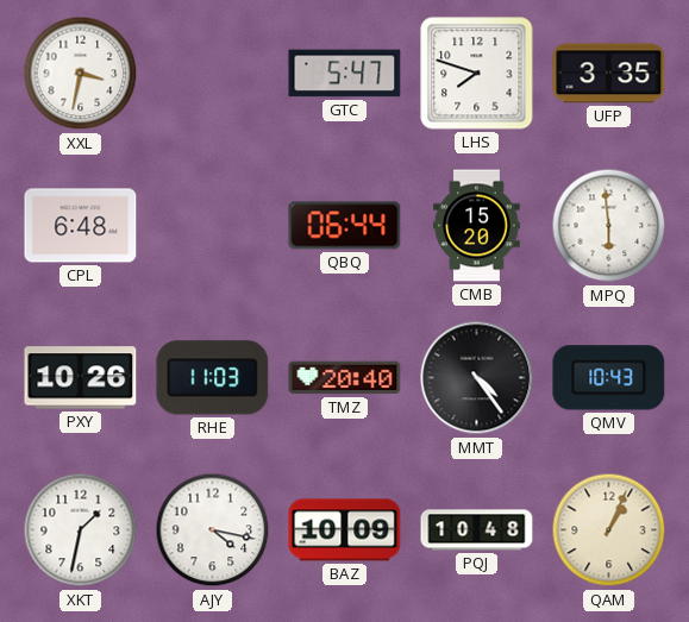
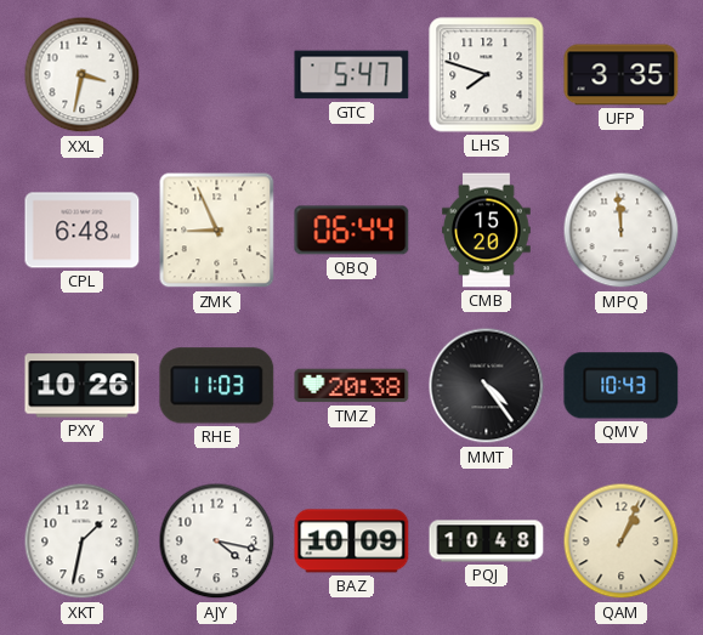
ZMK: none -> 8:56 (217, 231)
MPQ: 5:59 -> 11:59 (622, 231)
TMZ: 20:40 -> 20:38 (352, 386)
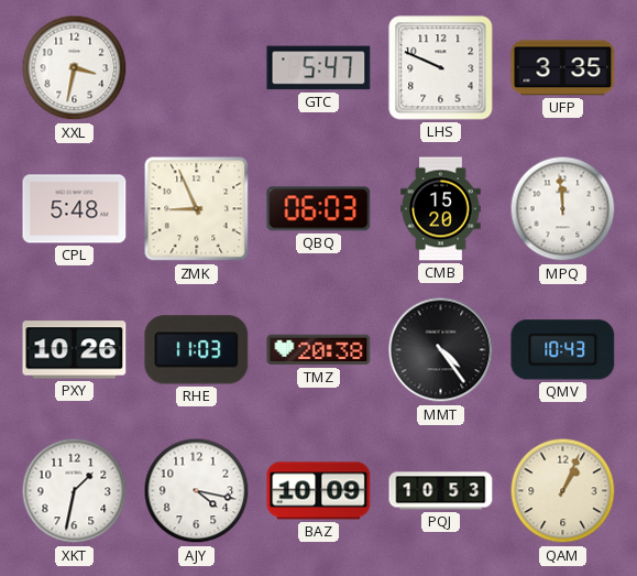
LHS: 7:48 -> 9:49 (441, 68)
CPL: 6:48 -> 5:48 (75, 209)
QBQ: 06:44 -> 06:03 (319, 209)
PQJ: 10:48 -> 10:53 (441, 491)
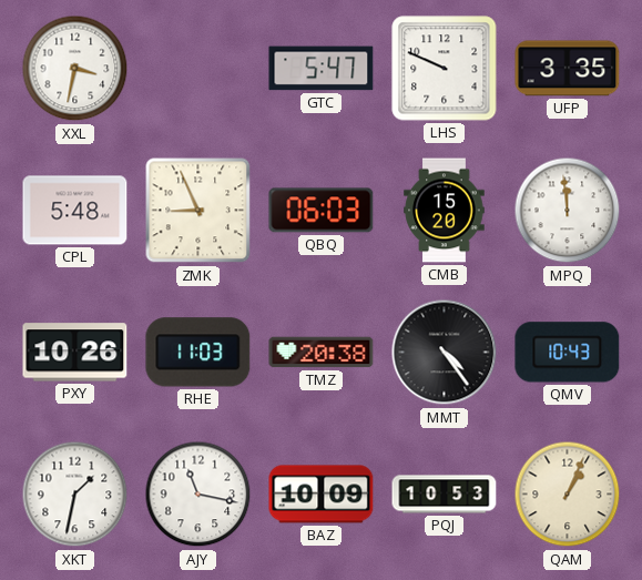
AJY: 4:17 -> 11:17 (198, 495)
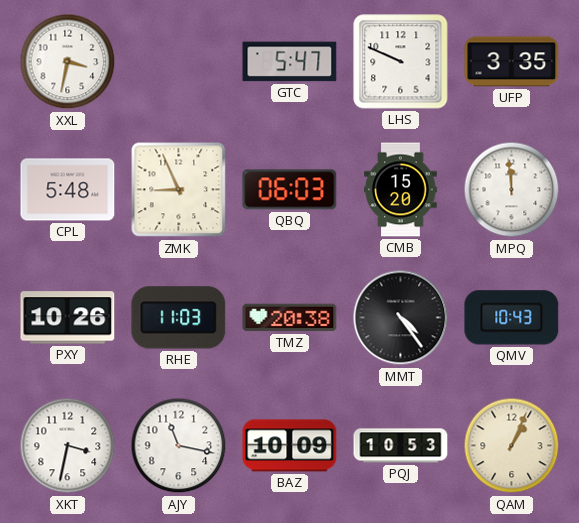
XKT: 1:32 -> 3:32 (68, 446)
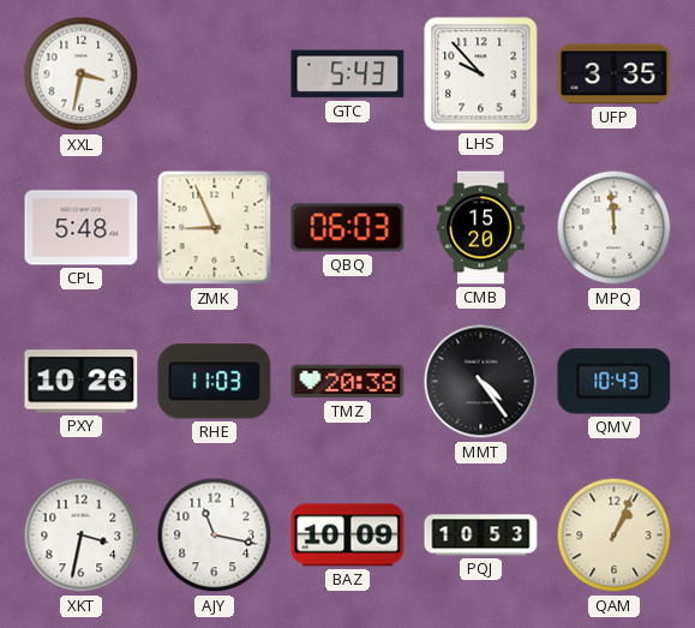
GTC: 5:47 -> 5:43 (348, 74)
LHS: 9:49 -> 9:53 (481, 74)
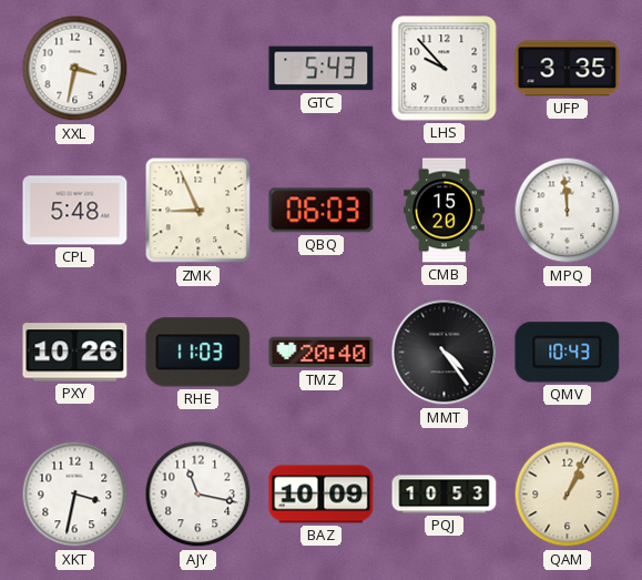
TMZ: 20:38 -> 20:40 (322, 353)
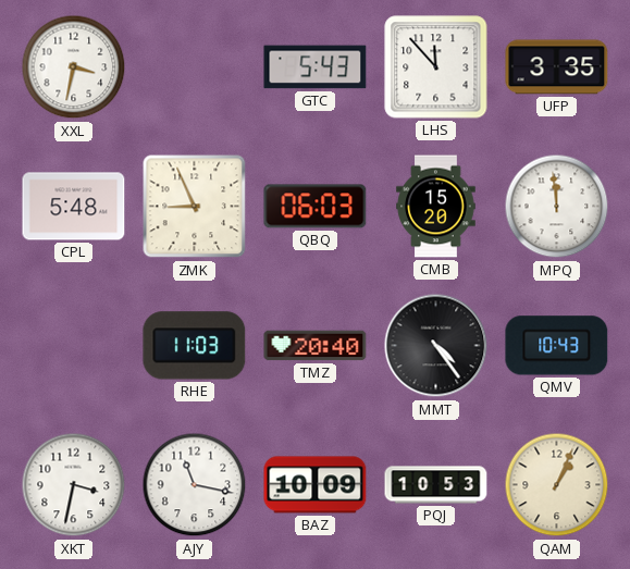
LHS: 9:53 -> 11:53 (436, 67)
PXY: 10:26 -> none (75, 353)
